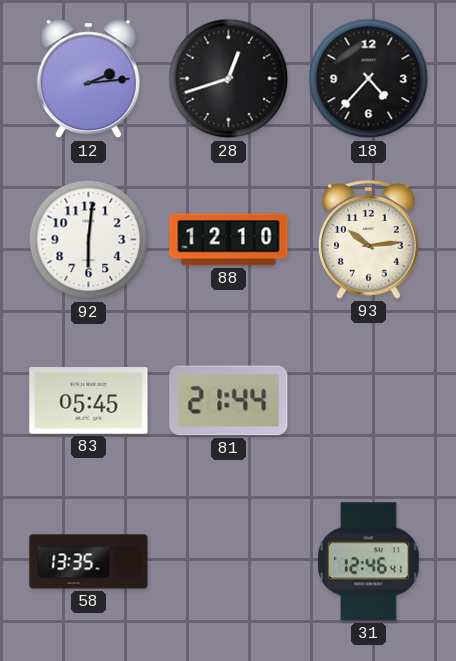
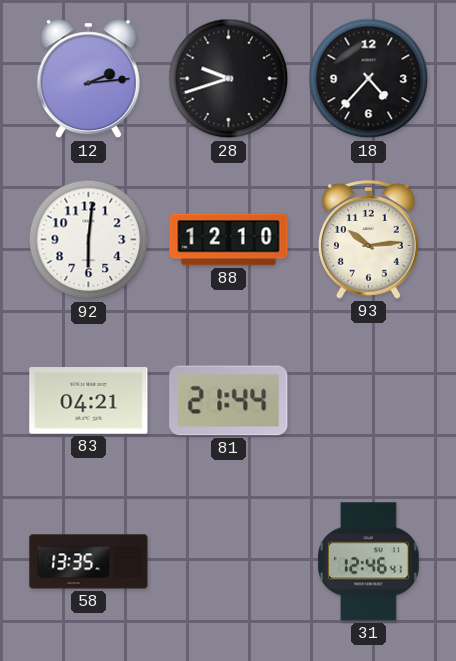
28: 12:42 -> 9:42 (229, 79)
83: 05:45 -> 04:21 (89, 401)
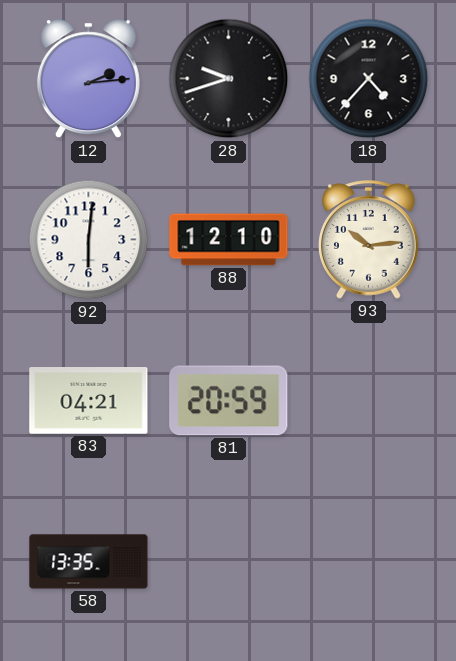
81: 21:44 -> 20:59 (229, 401)
31: 12:46 -> none (369, 562)
